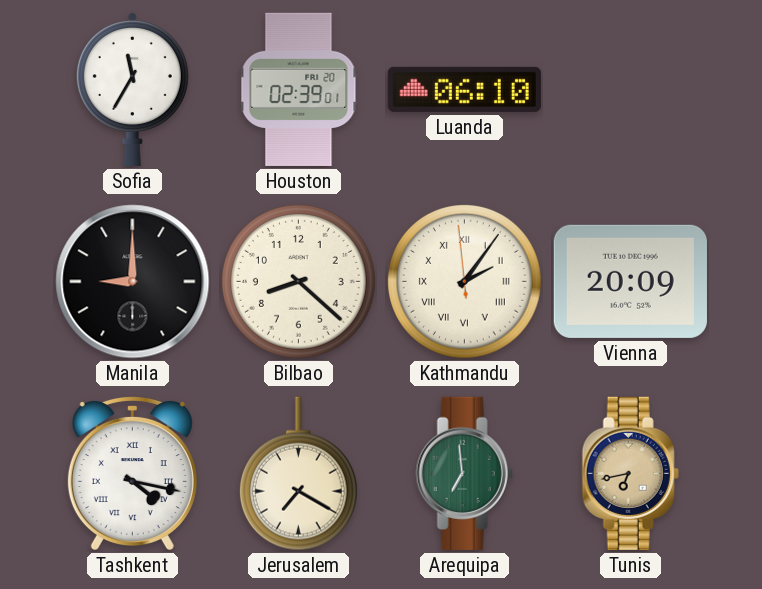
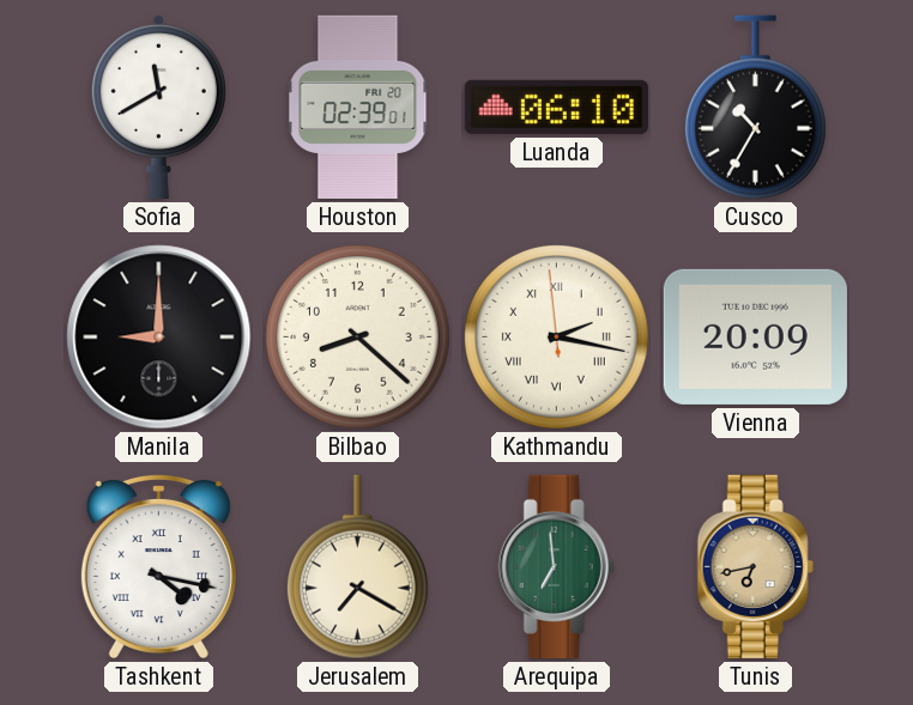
Sofia: 11:35 -> 11:40 (158, 107)
Cusco: none -> 10:35 (755, 108)
Kathmandu: 2:05 -> 2:16 (556, 336)
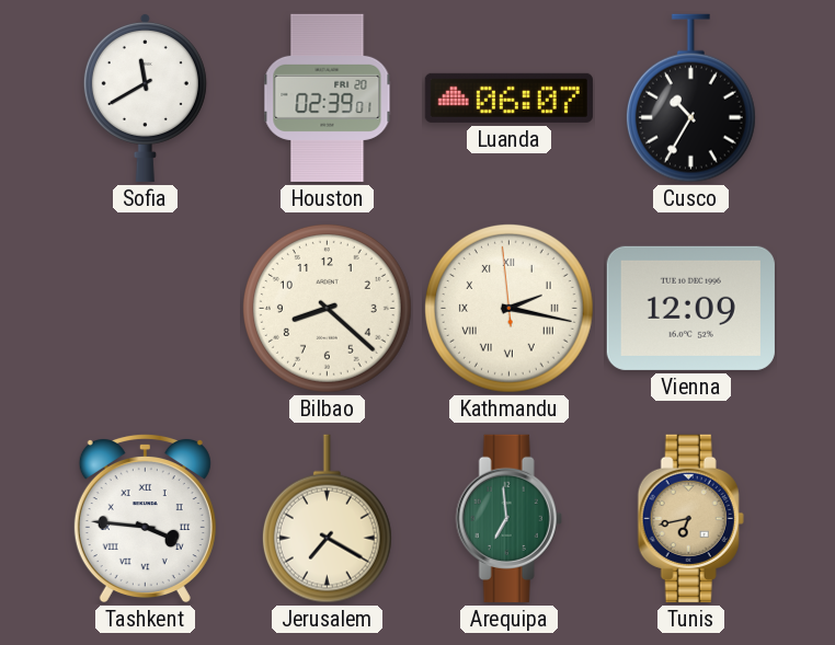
Luanda: 06:10 -> 06:07 (508, 97)
Manila: 9:00 -> none (159, 338)
Vienna: 20:09 -> 12:09 (690, 308)
Tashkent: 4:17 -> 3:46 (145, 518)
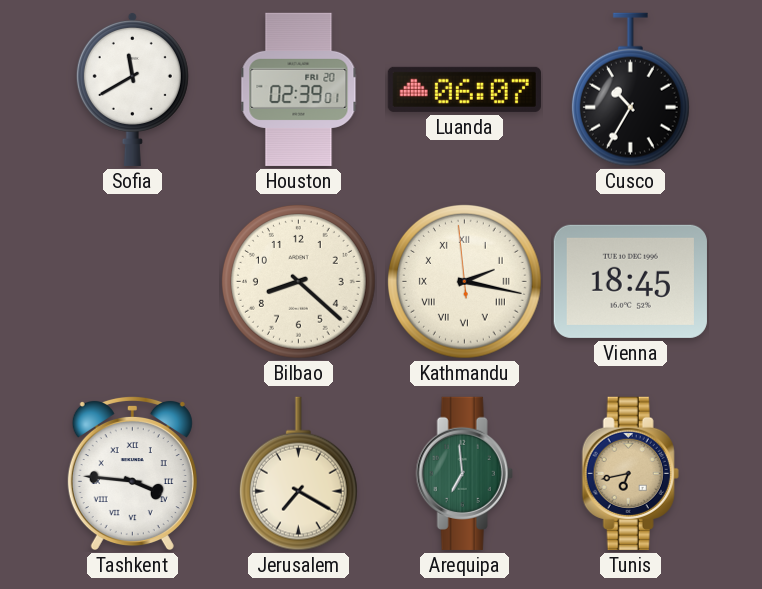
Vienna: 12:09 -> 18:45 (630, 281)
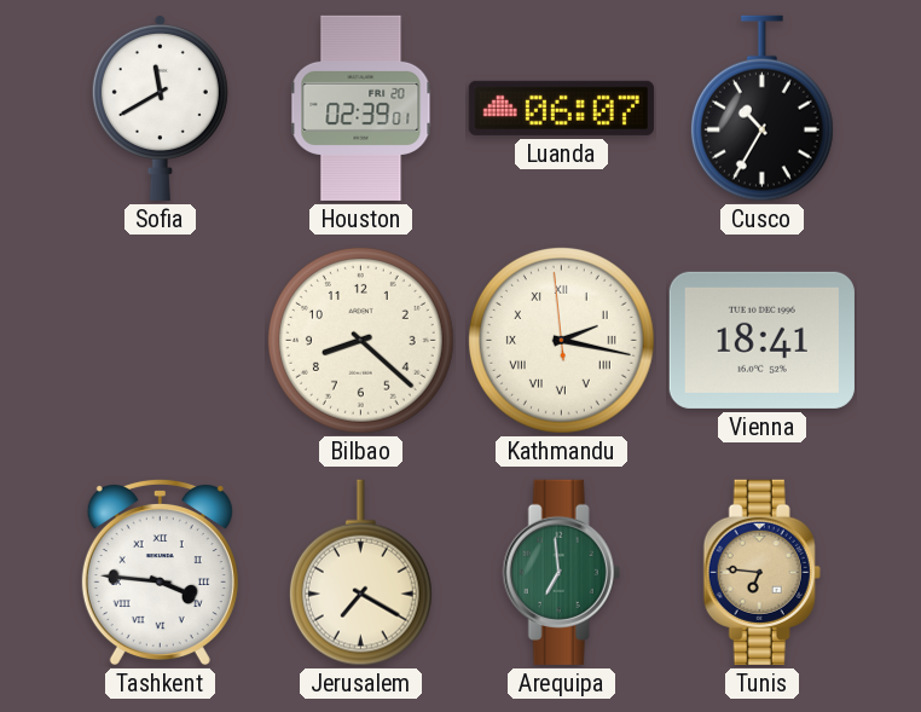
Vienna: 18:45 -> 18:41 (761, 340)
Tunis: 6:43 -> 6:46 (761, 572)
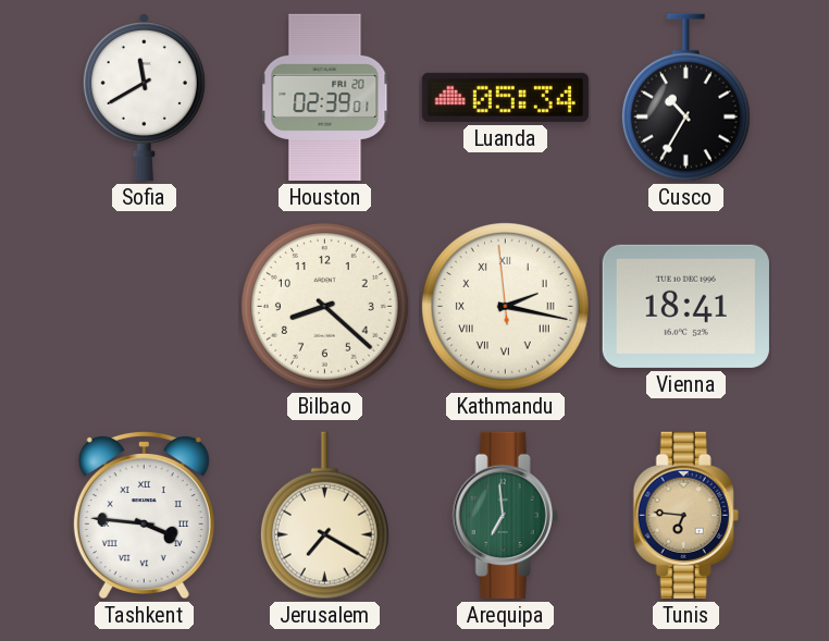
Luanda: 06:07 -> 05:34 (505, 97)
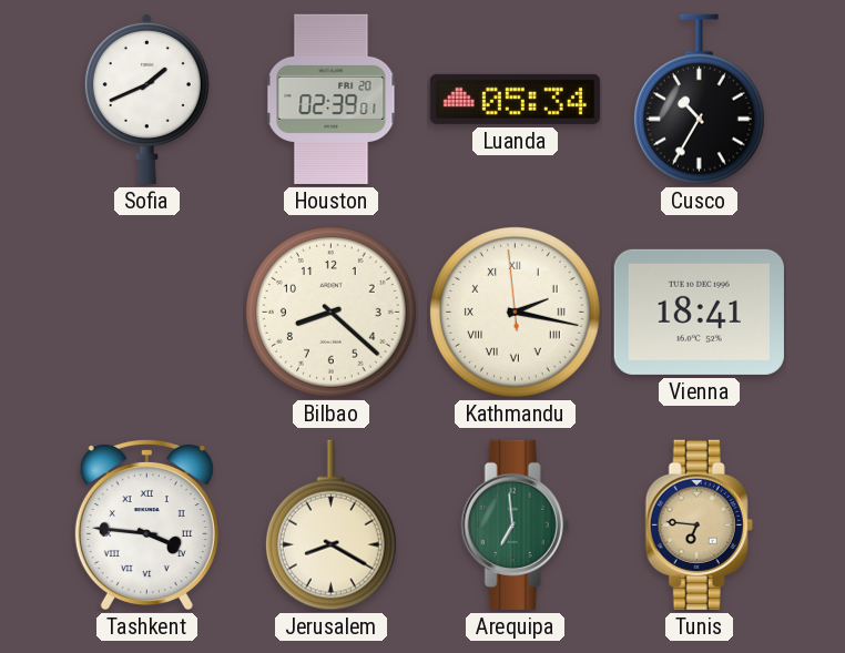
Sofia: 11:40 -> 1:41 (146, 99)
Jerusalem: 7:20 -> 8:20 (330, 526)
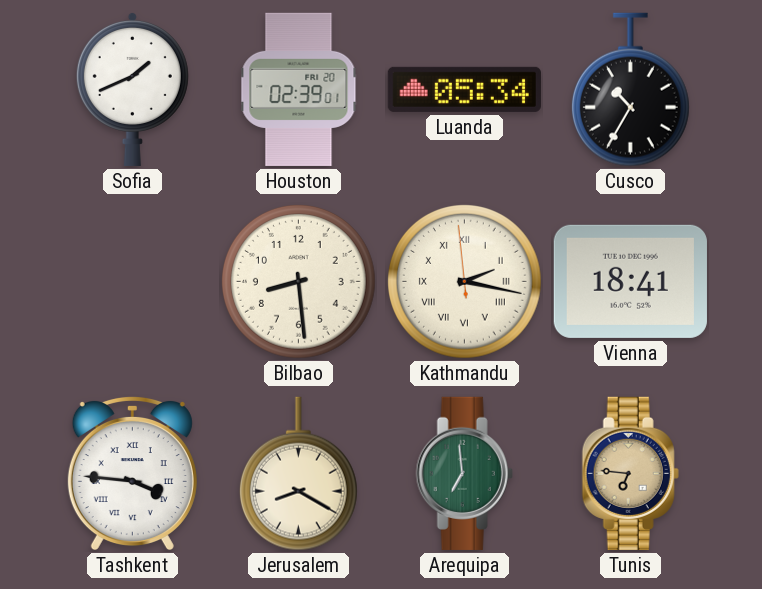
Bilbao: 8:22 -> 8:29 (298, 281)
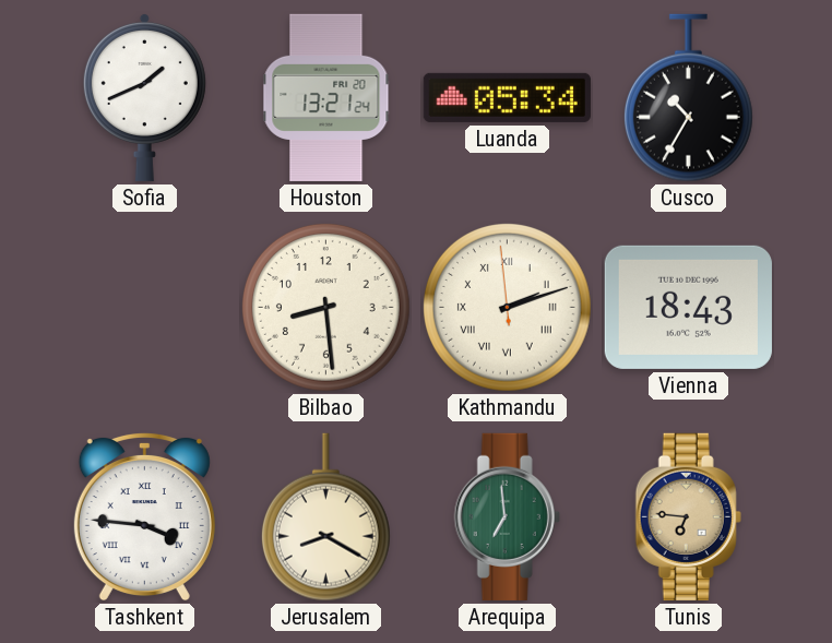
Houston: 02:39 -> 13:21 (326, 97)
Kathmandu: 2:16 -> 2:11 (507, 307)
Vienna: 18:41 -> 18:43 (688, 307)
